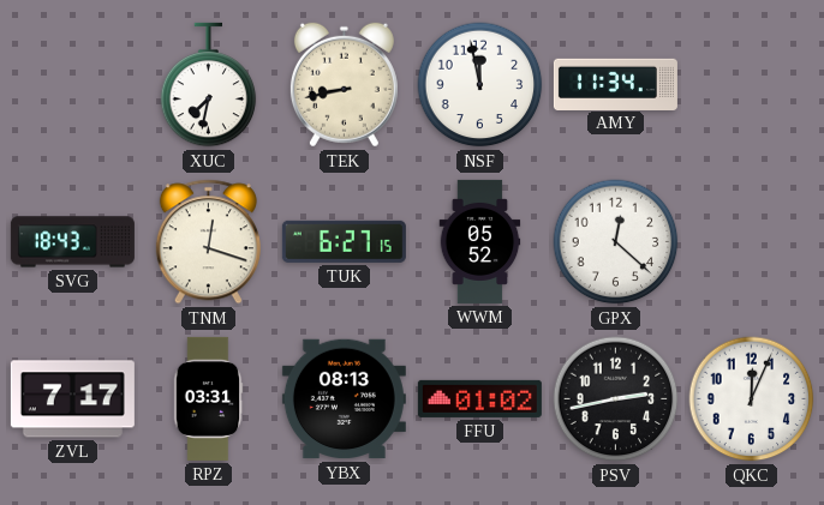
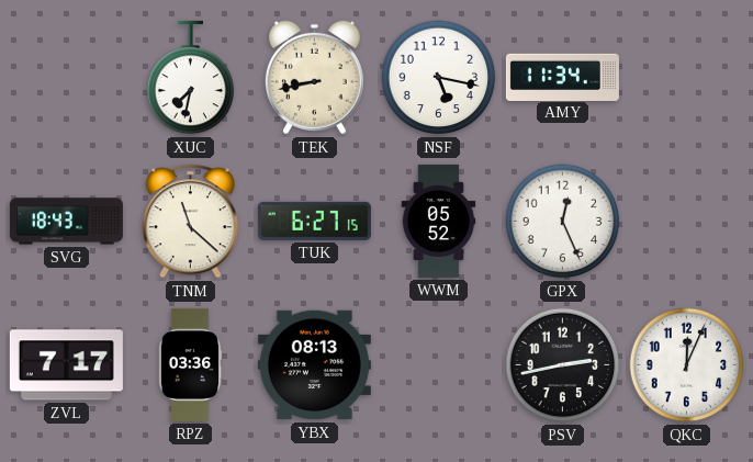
NSF: 11:58 -> 5:17 (439, 78)
TNM: 12:18 -> 11:22 (190, 222)
GPX: 12:22 -> 12:26 (563, 222)
RPZ: 03:31 -> 03:36 (190, 364)
FFU: 01:02 -> none (479, 398)
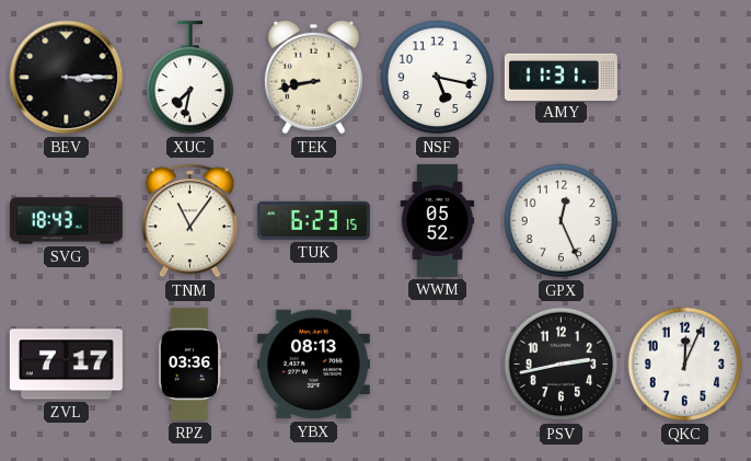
BEV: none -> 3:15 (67, 78)
AMY: 11:34 -> 11:31 (561, 77)
TNM: 11:22 -> 11:06 (189, 221)
TUK: 6:27 -> 6:23 (313, 220)
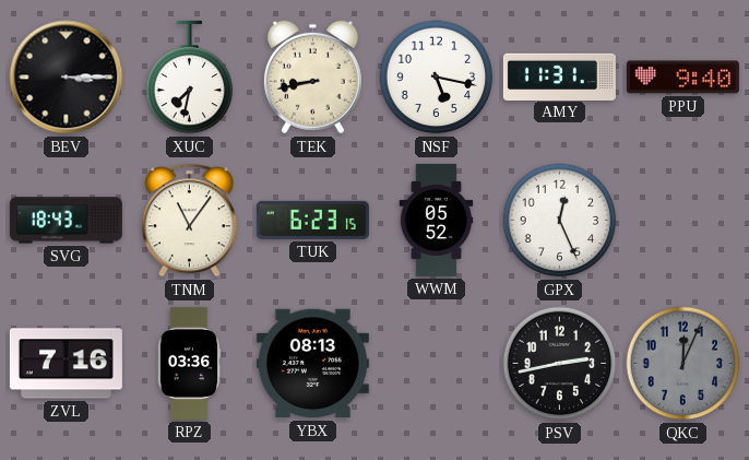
PPU: none -> 9:40 (682, 78)
ZVL: 7:17 -> 7:16 (66, 364)
QKC dial: white -> grey (683, 364)
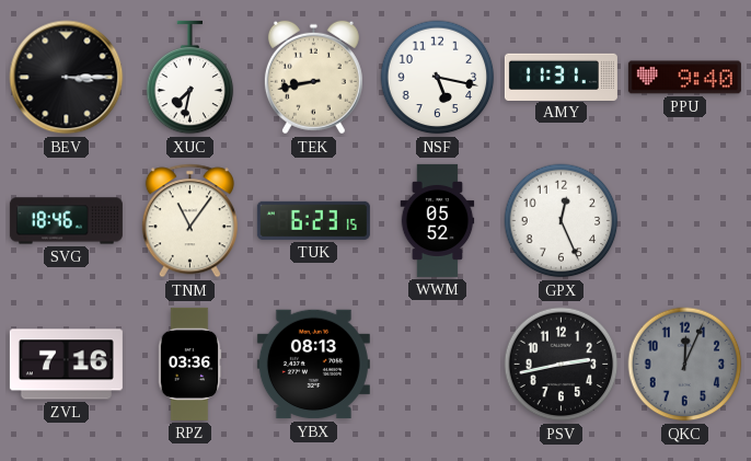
SVG: 18:43 -> 18:46 (66, 221)
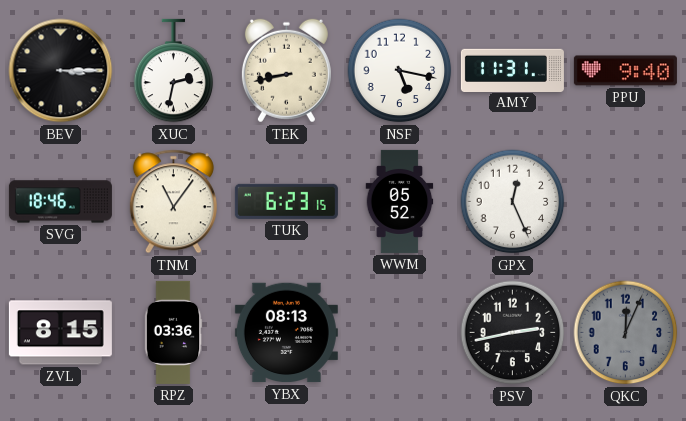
XUC: 7:32 -> 2:32 (174, 71)
ZVL: 7:16 -> 8:15 (60, 333)
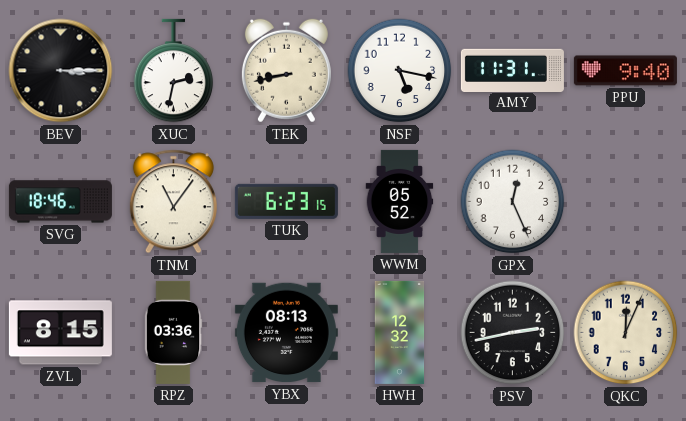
HWH: none -> 12:32 (400, 332)
QKC dial: grey -> cream (626, 333)
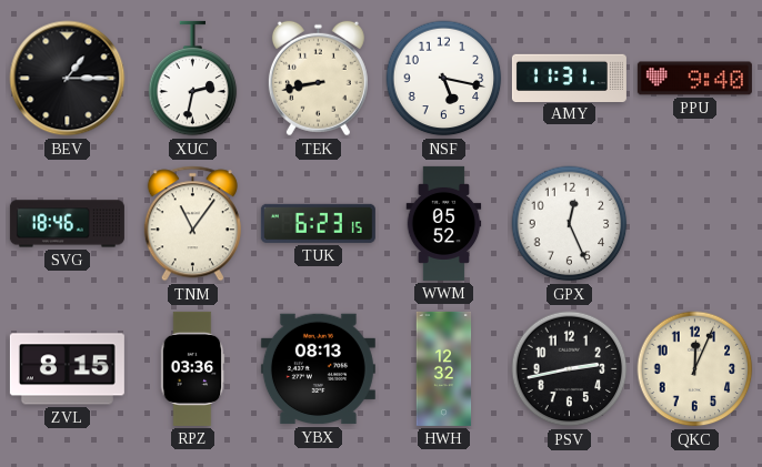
BEV: 3:15 -> 1:15 (68, 79)
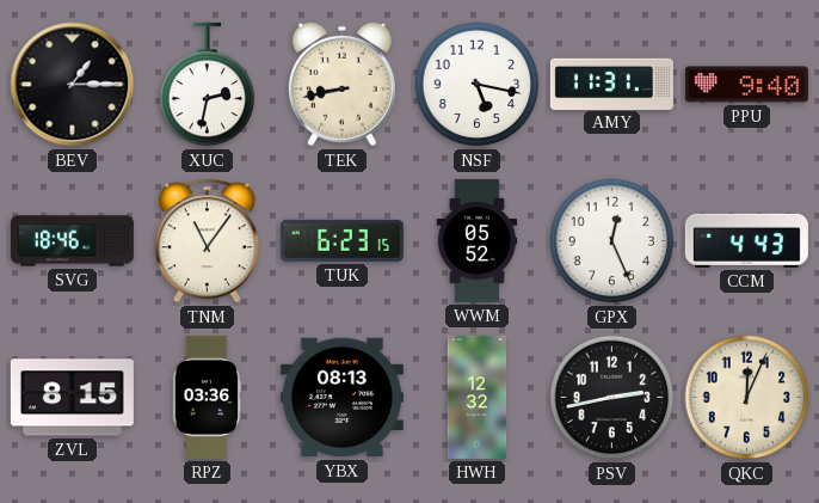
CCM: none -> 4:43 (746, 240)
